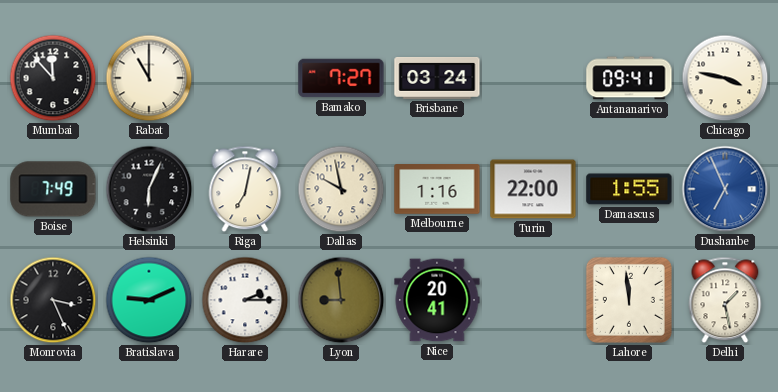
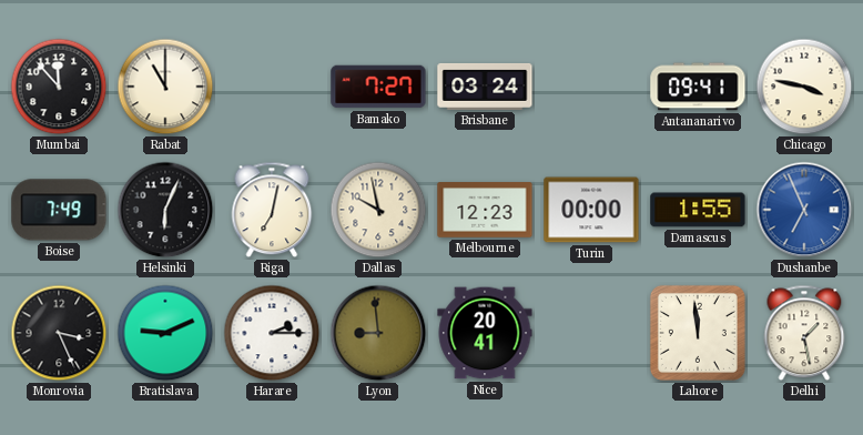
Melbourne: 1:16 -> 12:23 (485, 210)
Turin: 22:00 -> 00:00 (591, 210)
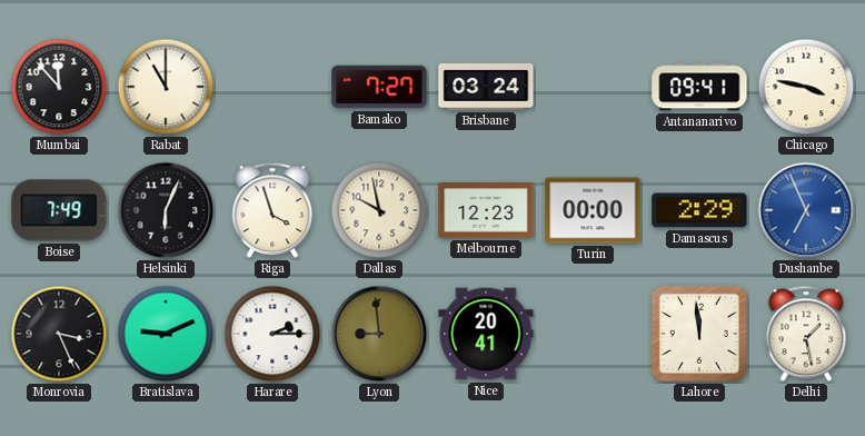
Riga: 7:02 -> 3:57 (272, 210)
Damascus: 1:55 -> 2:29 (699, 210)
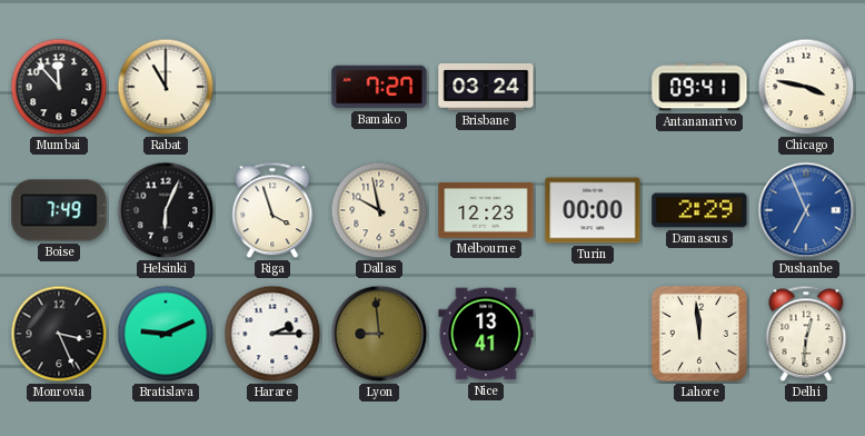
Nice: 20:41 -> 13:41 (486, 334)
Delhi: 1:28 -> 12:31 (806, 334)
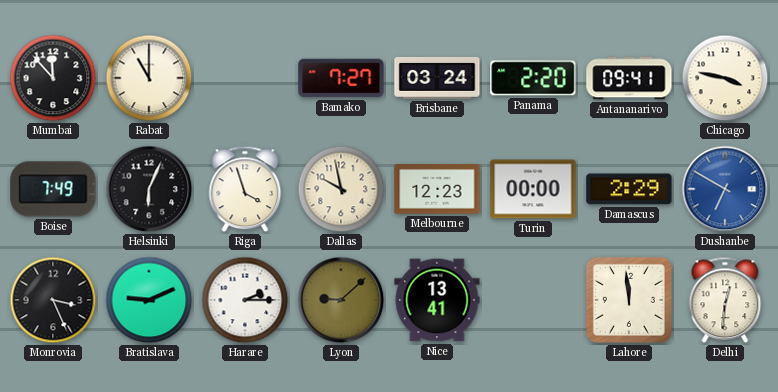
Panama: none -> 2:20 (533, 78)
Dushanbe: 6:56 -> 6:50 (725, 189)
Lyon: 8:59 -> 9:08 (341, 300)
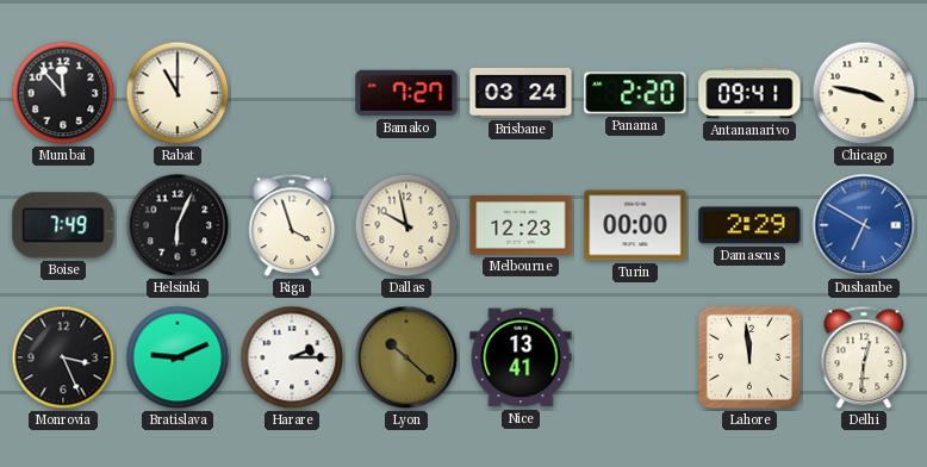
Lyon: 9:08 -> 10:22 (406, 357)
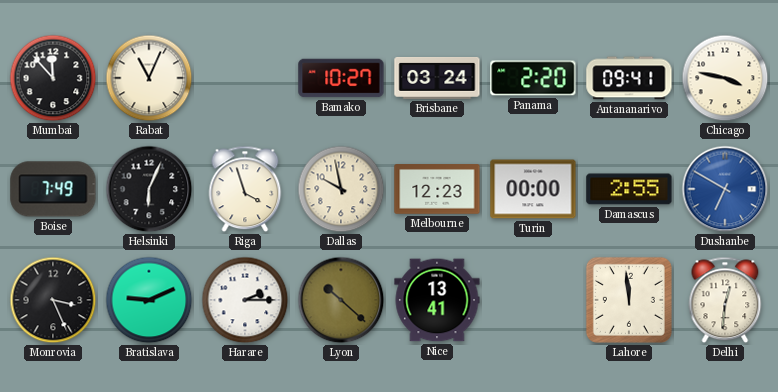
Rabat: 11:00 -> 11:04 (149, 78)
Bamako: 7:27 -> 10:27 (341, 78)
Damascus: 2:29 -> 2:55 (629, 189)
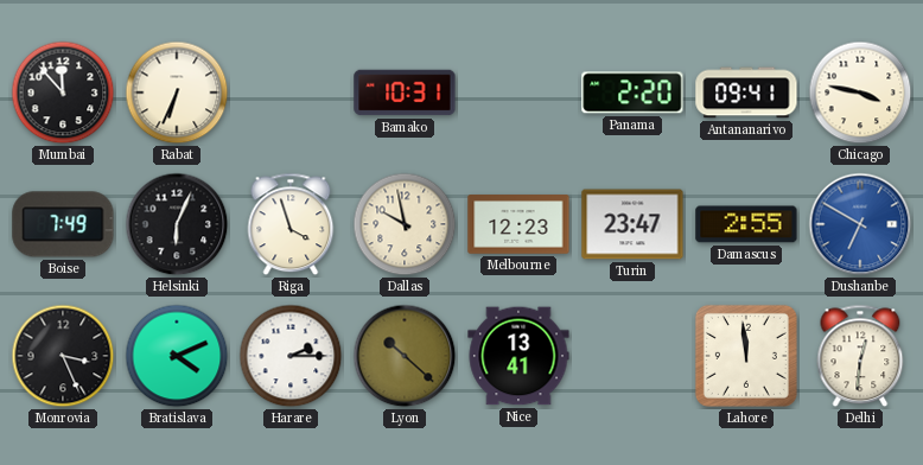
Rabat: 11:04 -> 6:34 (177, 93)
Bamako: 10:27 -> 10:31 (405, 93)
Brisbane: 03:24 -> none (437, 78)
Turin: 00:00 -> 23:47 (632, 224)
Bratislava: 9:11 -> 4:11 (177, 356)
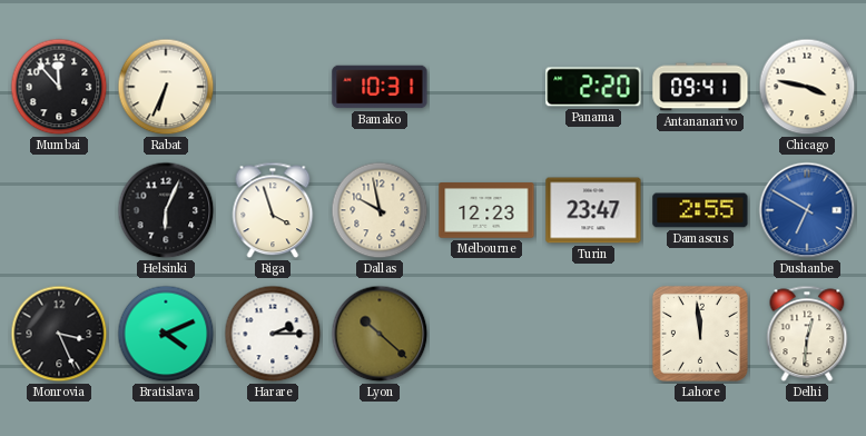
Boise: 7:49 -> none (63, 224)
Nice: 13:41 -> none (518, 356)
